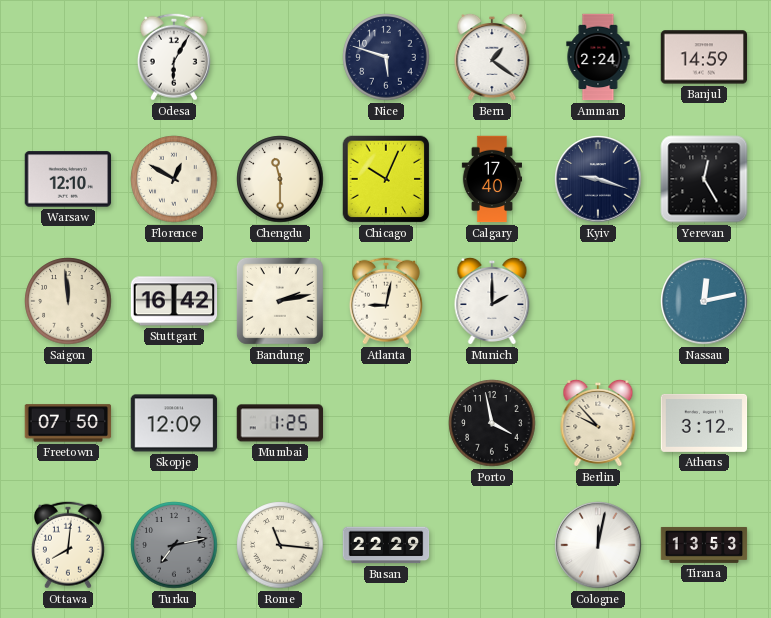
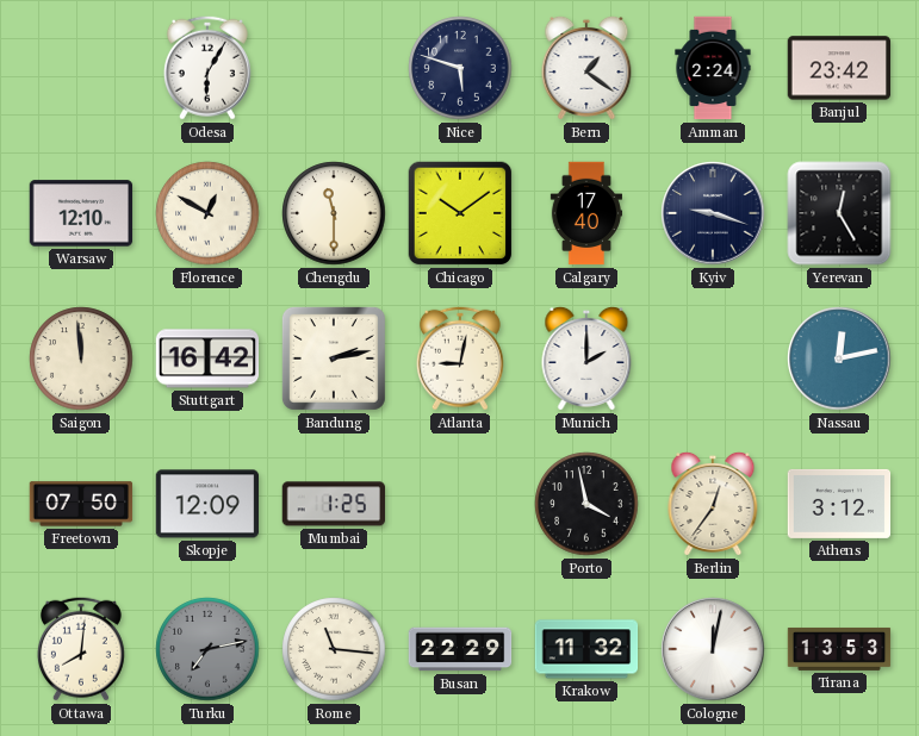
Banjul: 14:59 -> 23:42 (839, 68)
Chicago: 10:04 -> 10:09 (460, 213)
Berlin: 9:53 -> 12:36 (713, 504)
Krakow: none -> 11:32 (586, 649)
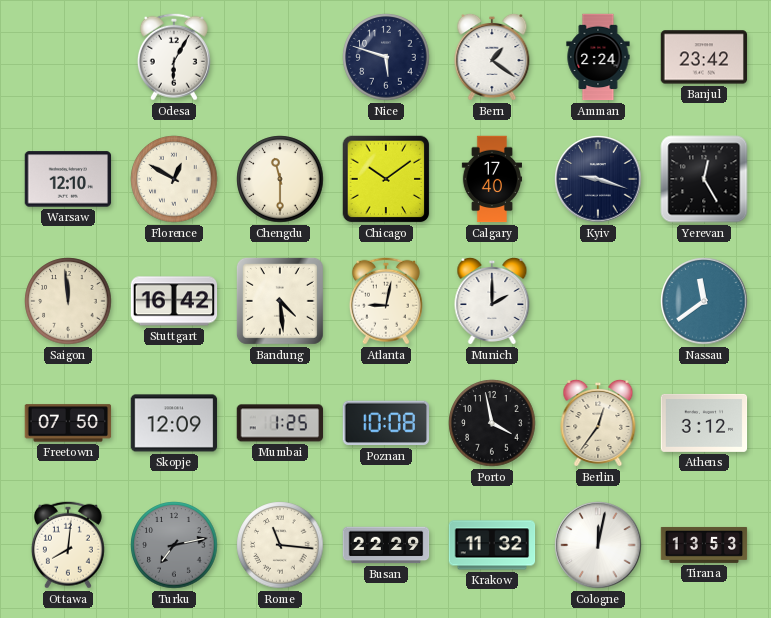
Bandung: 2:13 -> 4:29 (280, 301)
Nassau: 12:13 -> 11:39 (704, 301)
Poznan: none -> 10:08 (385, 423)
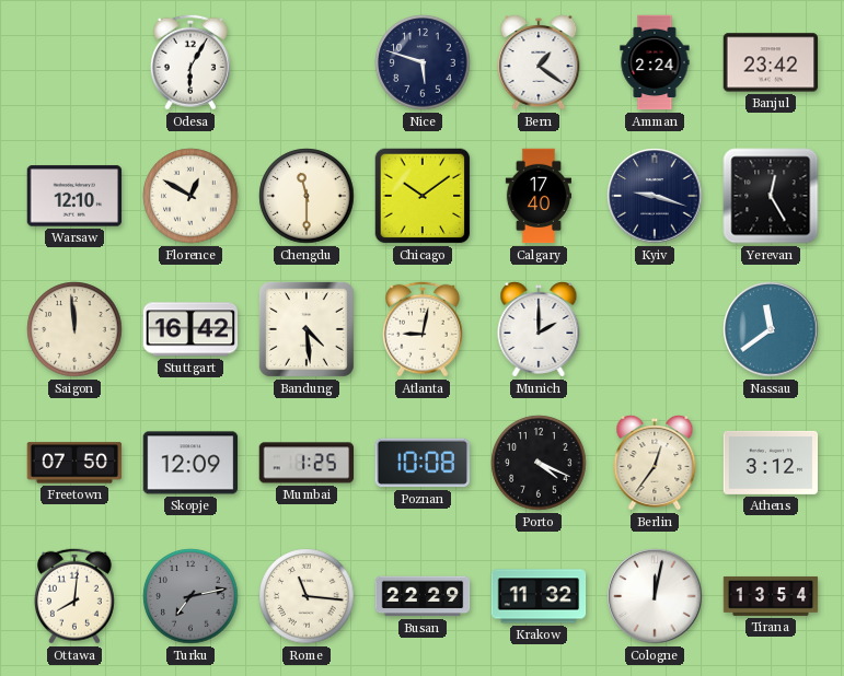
Porto: 3:58 -> 4:19 (539, 463)
Tirana: 13:53 -> 13:54 (771, 596)
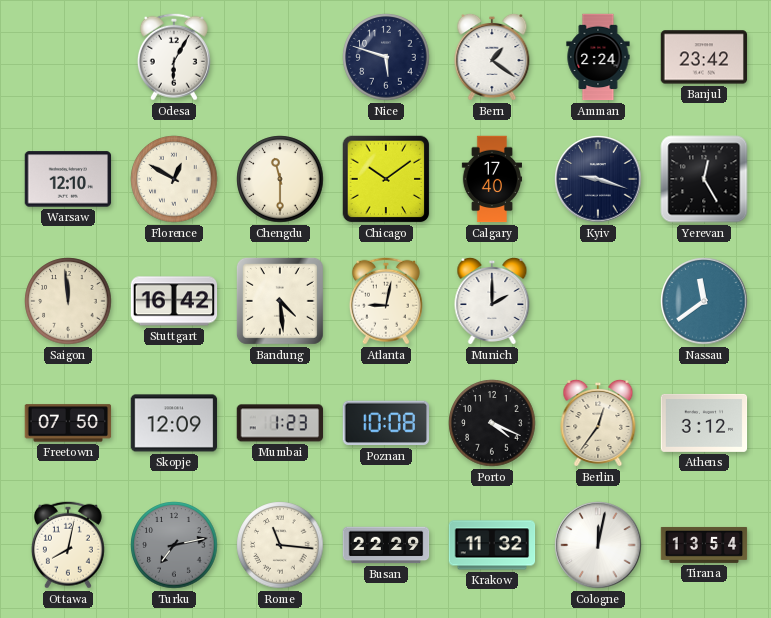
Mumbai: 1:25 -> 1:23 (280, 423)
Ottawa: 8:01 -> 8:02 (68, 545)
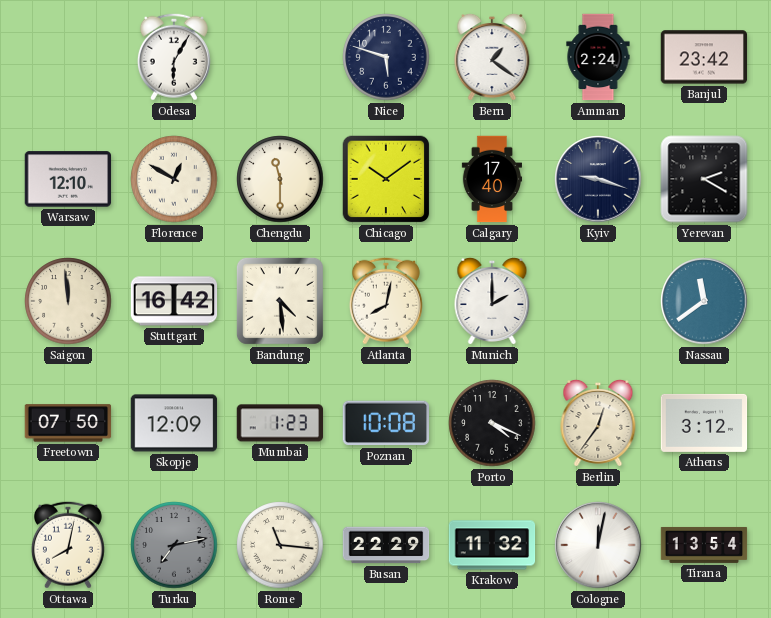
Yerevan: 12:25 -> 2:20 (704, 179)
Atlanta: 9:02 -> 8:02 (386, 301)
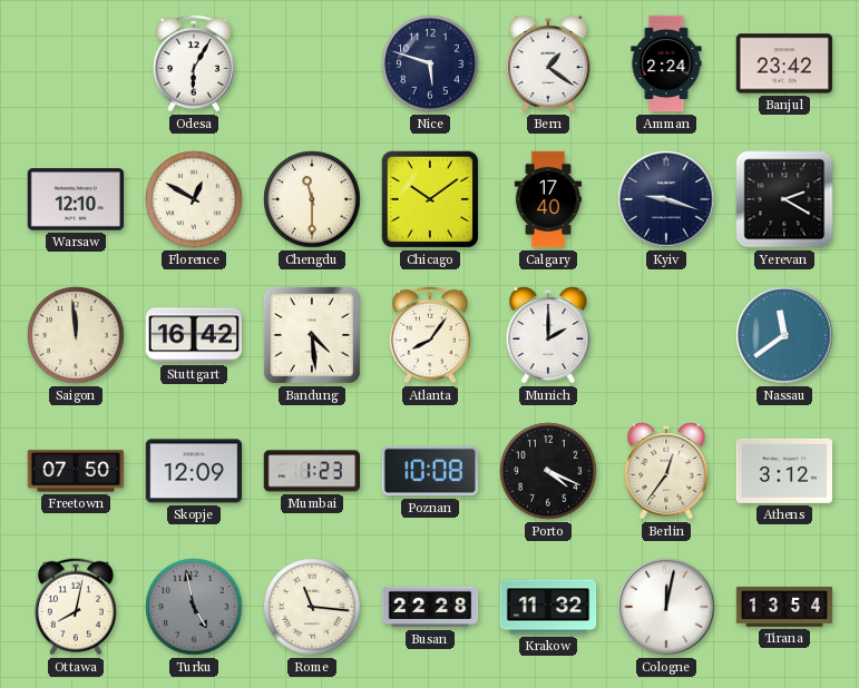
Atlanta: 8:02 -> 8:06 (430, 335)
Turku: 7:13 -> 4:58 (194, 607)
Busan: 22:29 -> 22:28 (430, 607)
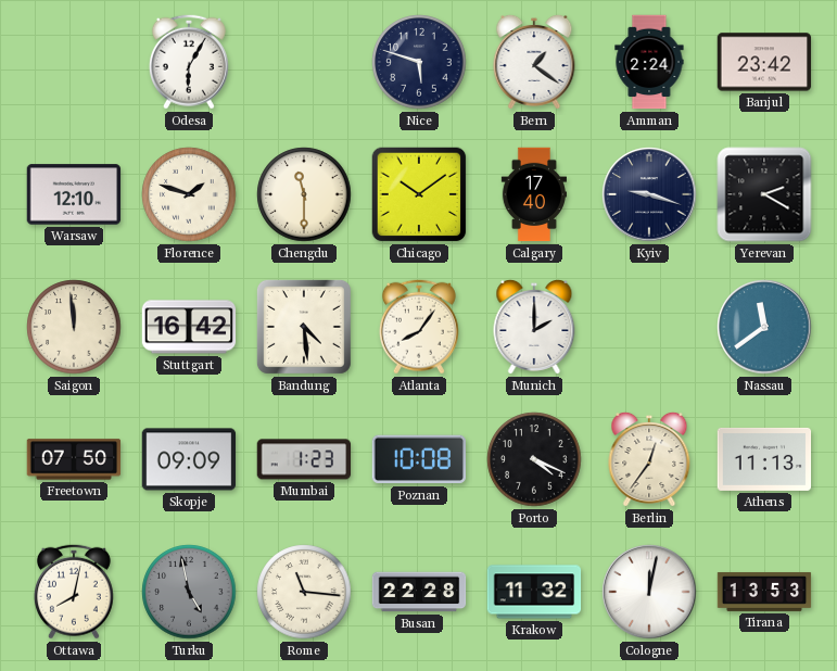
Florence: 12:50 -> 1:48 (189, 194)
Skopje: 12:09 -> 09:09 (189, 459)
Athens: 3:12 -> 11:13 (764, 459)
Tirana: 13:54 -> 13:53 (764, 592)
